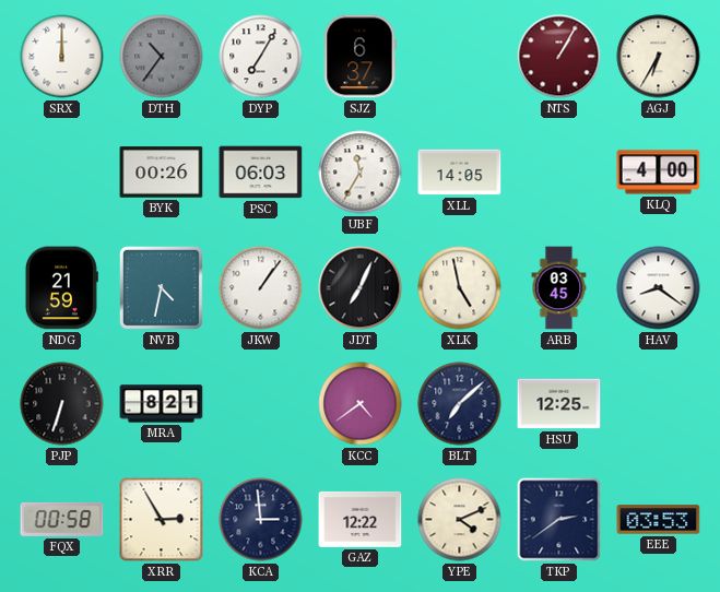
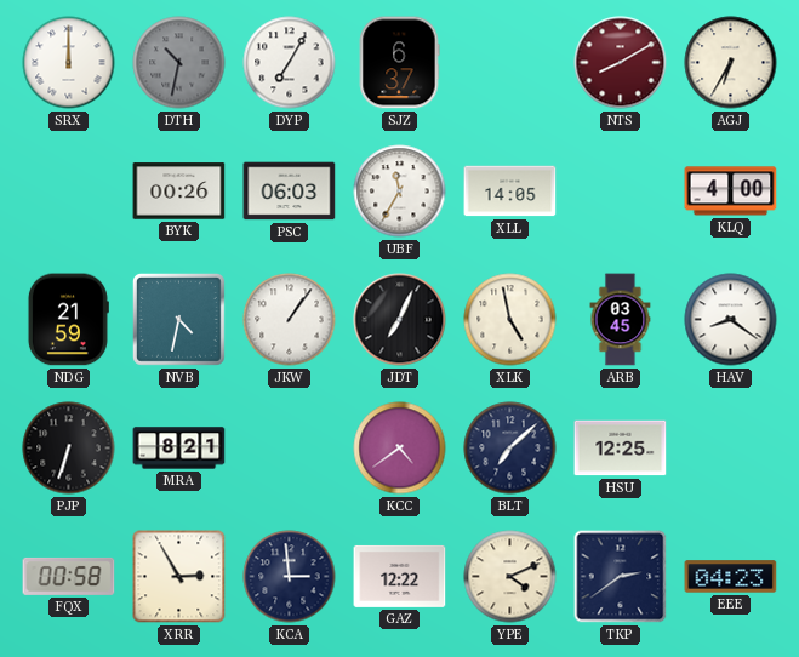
DTH: 10:36 -> 10:32 (179, 63)
NTS: 1:05 -> 8:10 (621, 63)
EEE: 03:53 -> 04:23 (731, 577)
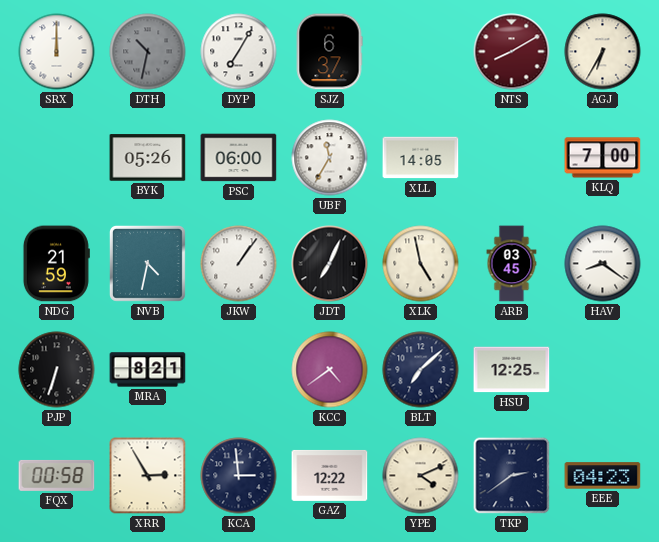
BYK: 00:26 -> 05:26 (148, 158)
PSC: 06:03 -> 06:00 (239, 158)
KLQ: 4:00 -> 7:00 (603, 158)
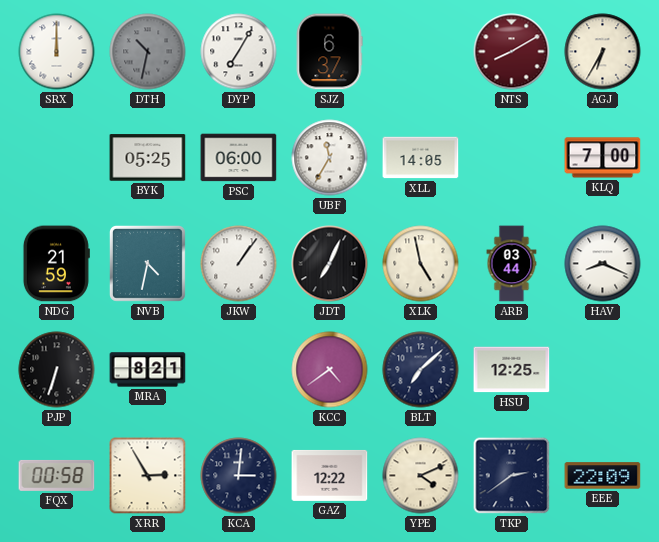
BYK: 05:26 -> 05:25 (148, 158)
ARB: 03:45 -> 03:44 (512, 264)
HAV: 8:21 -> 8:19 (603, 264)
KCA: 2:59 -> 3:01 (239, 476)
EEE: 04:23 -> 22:09 (603, 476)
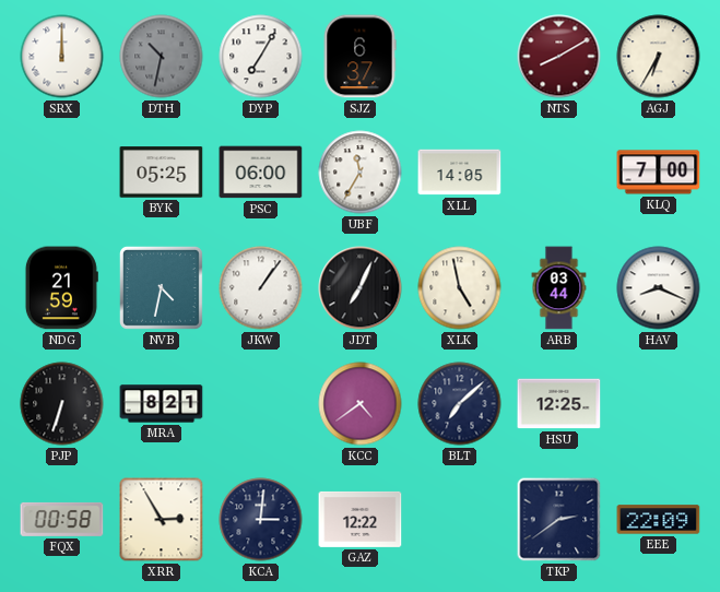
YPE: 4:11 -> none (421, 476)
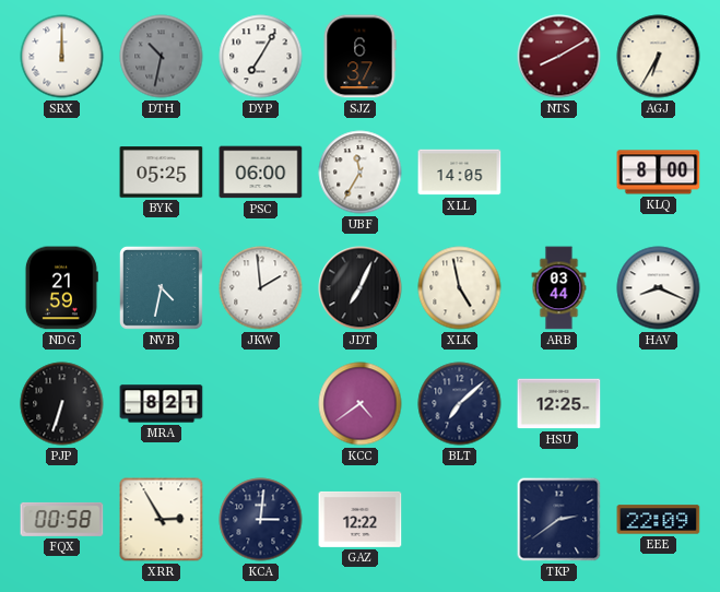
KLQ: 7:00 -> 8:00 (659, 173)
JKW: 1:06 -> 1:59 (261, 288)
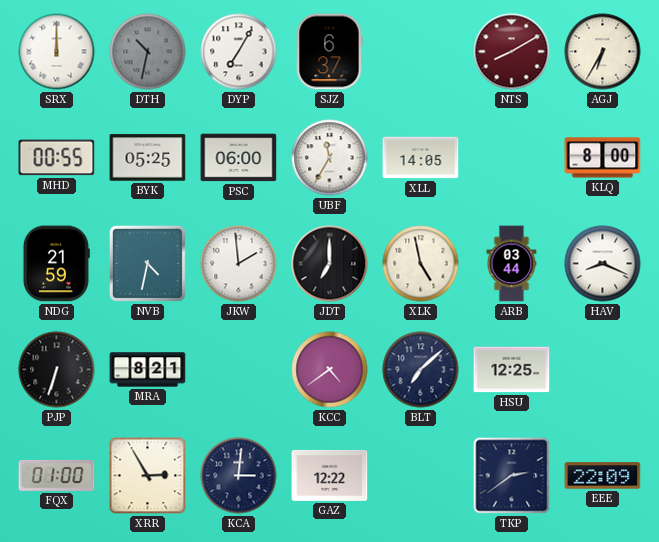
MHD: none -> 00:55 (57, 158)
JDT: 7:04 -> 7:00 (330, 264)
FQX: 00:58 -> 01:00 (57, 475)
